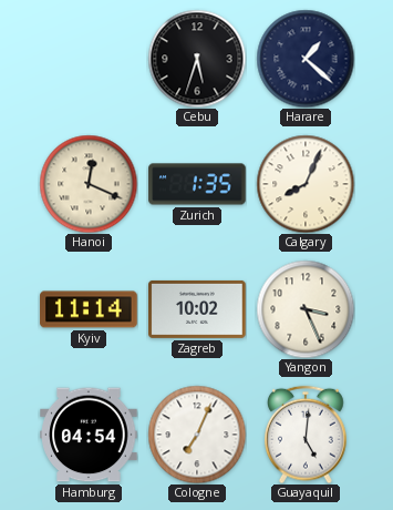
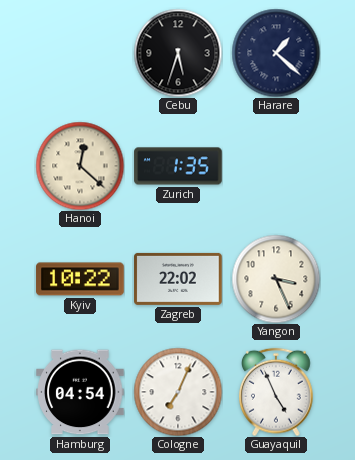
Hanoi: 12:19 -> 12:22 (80, 166)
Calgary: 8:04 -> none (306, 184)
Kyiv: 11:14 -> 10:22 (80, 279)
Zagreb: 10:02 -> 22:02 (178, 279)
Guayaquil: 5:01 -> 4:56 (277, 392)
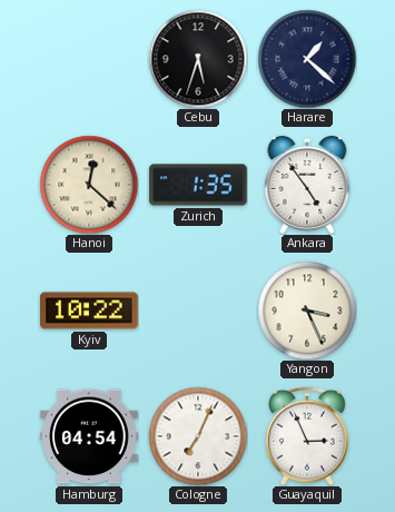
Ankara: none -> 4:54 (307, 185)
Zagreb: 22:02 -> none (178, 279)
Guayaquil: 4:56 -> 2:56 (308, 436)
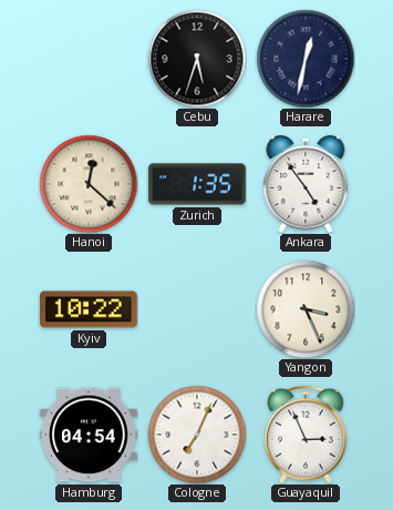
Harare: 1:22 -> 12:32 (306, 59)
